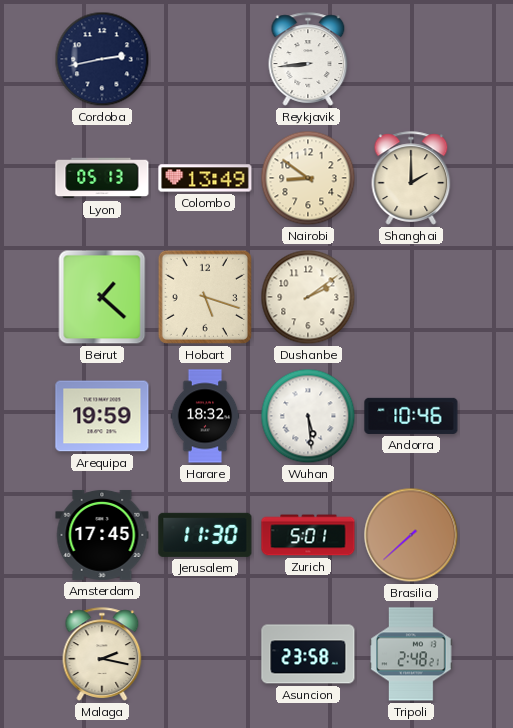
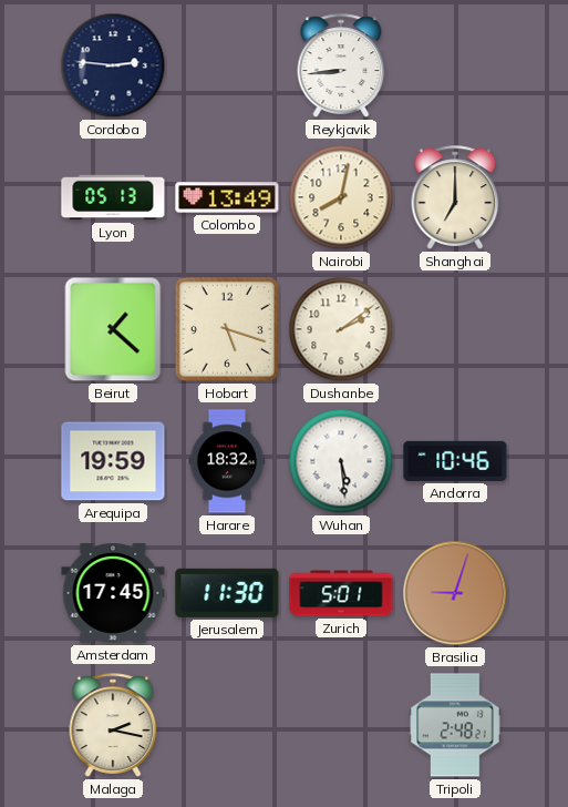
Cordoba: 2:43 -> 2:46 (113, 65)
Nairobi: 8:51 -> 8:02 (341, 197)
Shanghai: 2:00 -> 7:00 (455, 197)
Brasilia: 7:38 -> 9:03 (455, 593)
Asuncion: 23:58 -> none (308, 654)
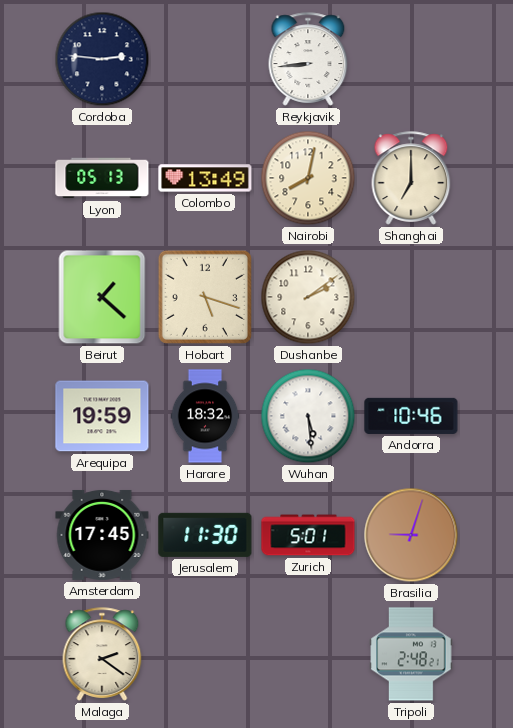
Malaga: 2:17 -> 2:21 (102, 654)
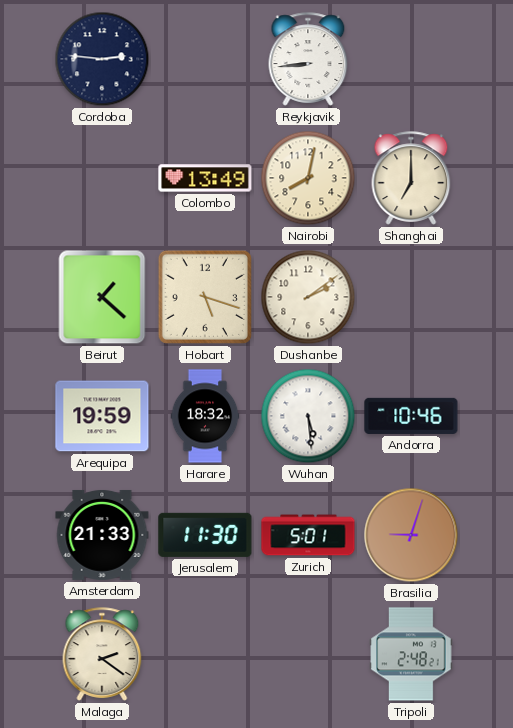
Lyon: 05:13 -> none (102, 178)
Amsterdam: 17:45 -> 21:33 (102, 535)
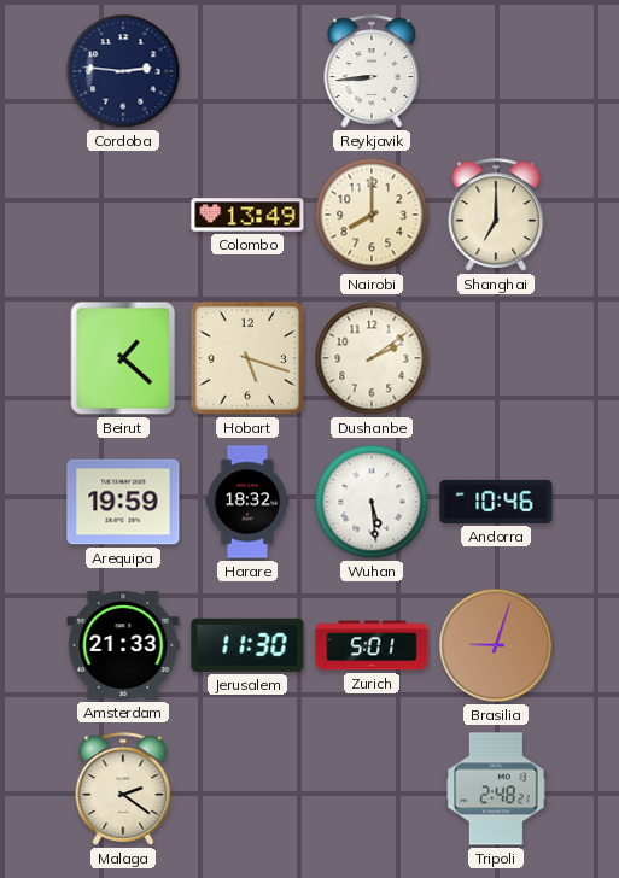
Nairobi: 8:02 -> 8:00 (372, 215)
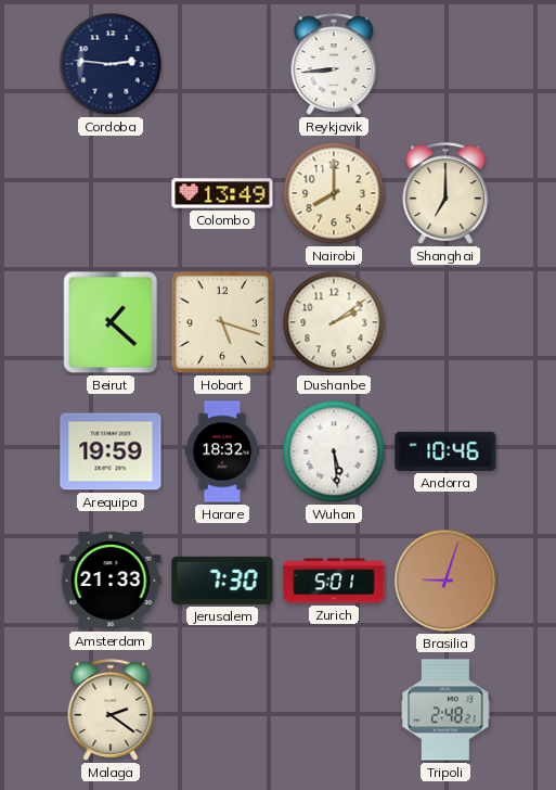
Jerusalem: 11:30 -> 7:30 (222, 581)
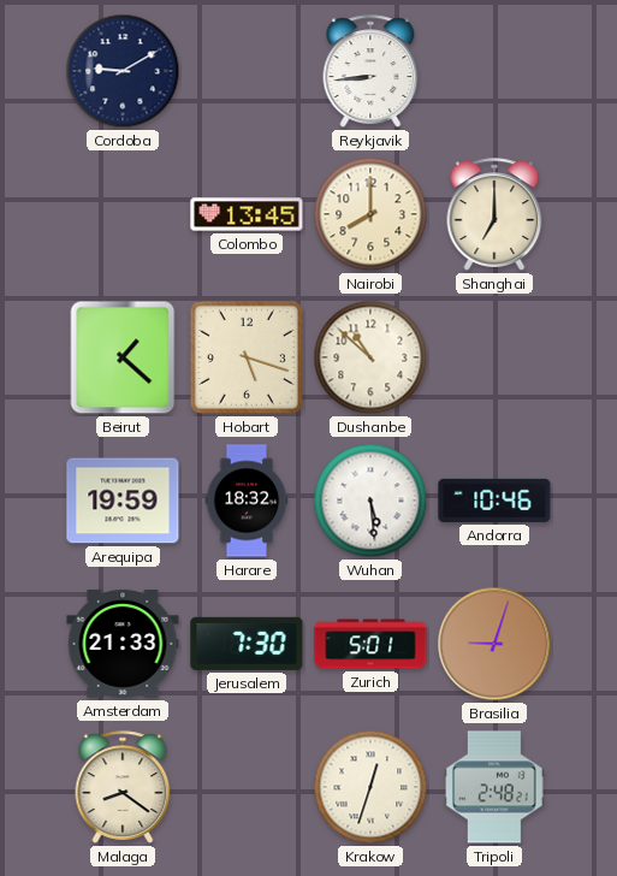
Cordoba: 2:46 -> 9:10 (123, 71)
Colombo: 13:49 -> 13:45 (247, 214)
Dushanbe: 2:09 -> 10:52 (370, 357)
Malaga: 2:21 -> 8:21 (123, 787)
Krakow: none -> 12:33 (370, 787)
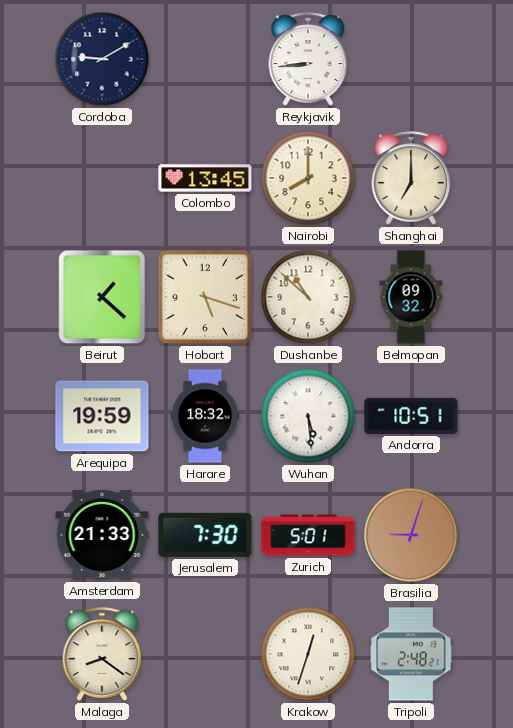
Belmopan: none -> 09:32 (411, 297)
Andorra: 10:46 -> 10:51 (411, 416)
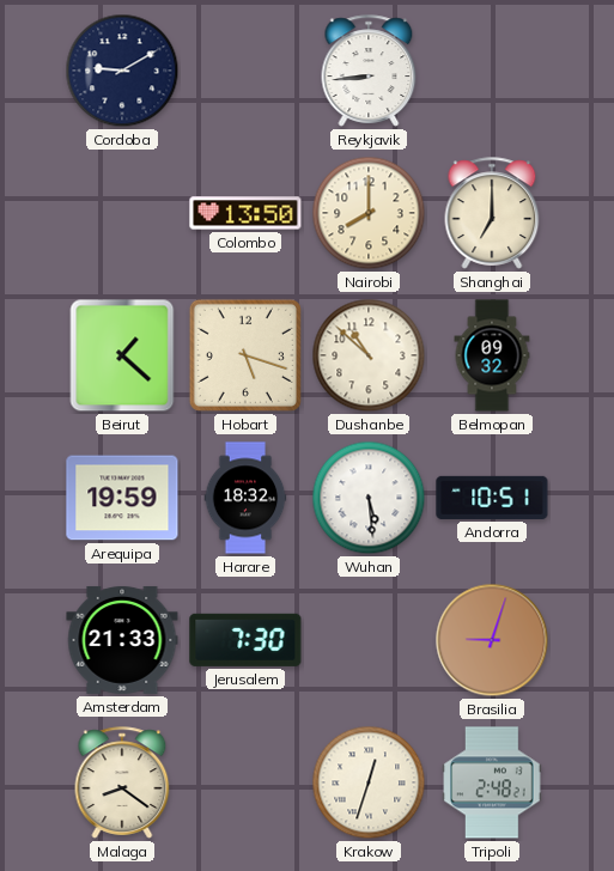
Colombo: 13:45 -> 13:50 (245, 213)
Zurich: 5:01 -> none (308, 535)
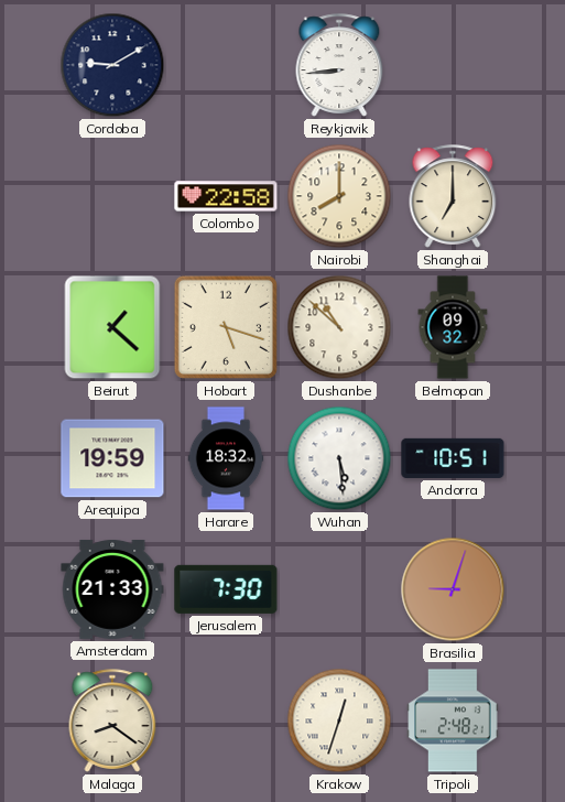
Colombo: 13:50 -> 22:58 (226, 196)
